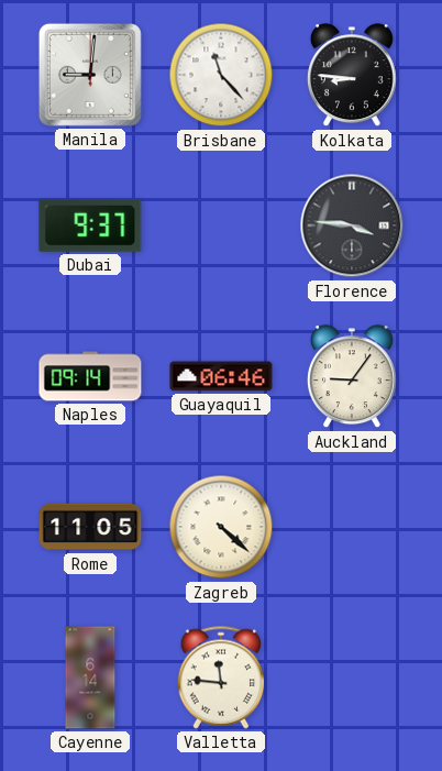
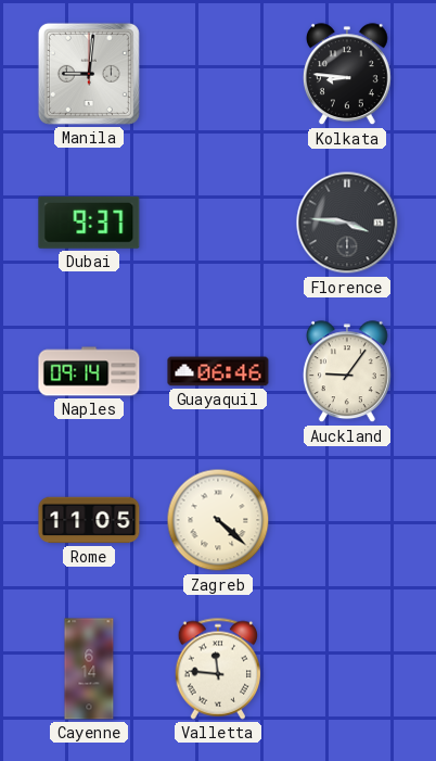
Brisbane: 11:23 -> none (221, 75)
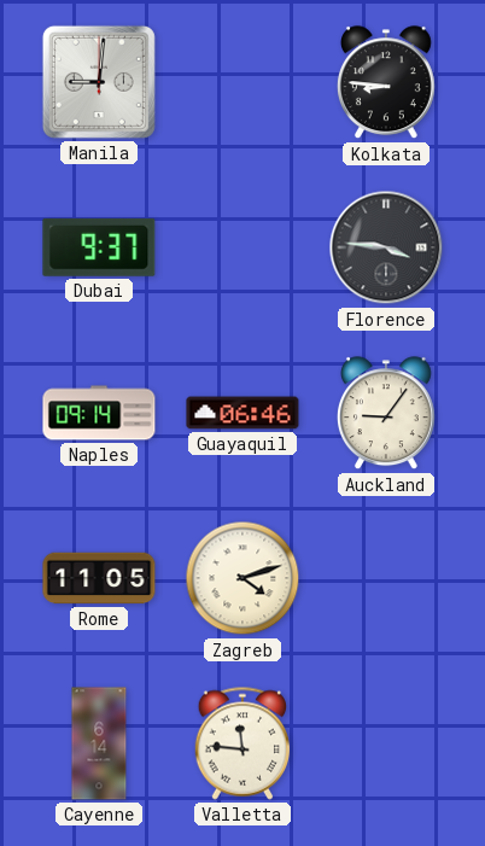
Zagreb: 4:22 -> 4:12 (242, 578)
